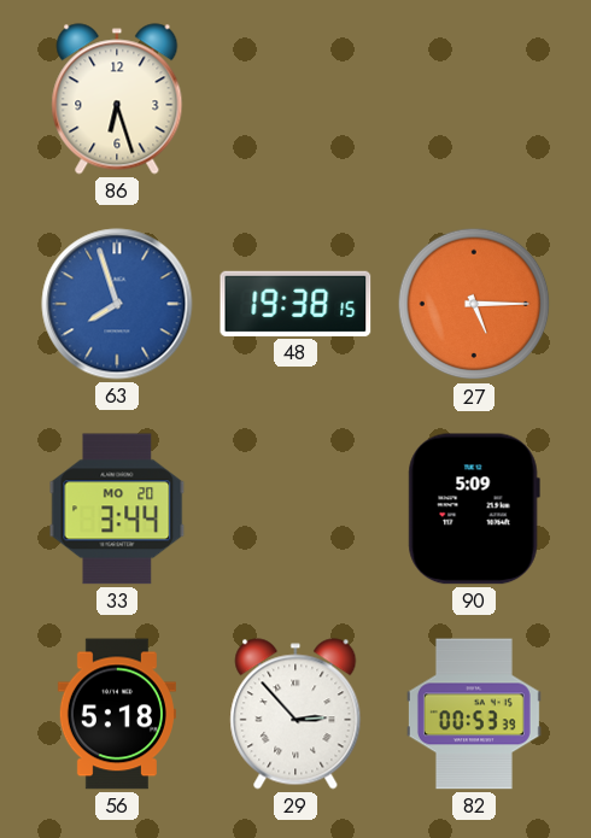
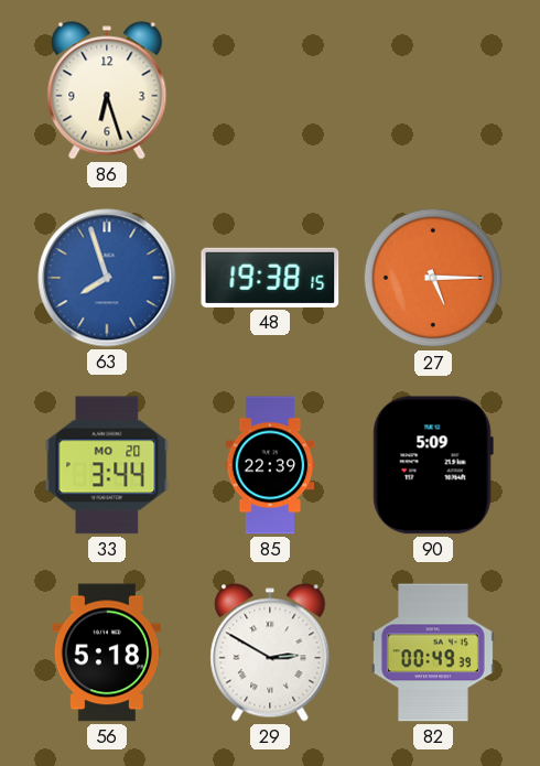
85: none -> 22:39 (270, 465)
29: 2:53 -> 2:50 (270, 652)
82: 00:53 -> 00:49 (433, 652)
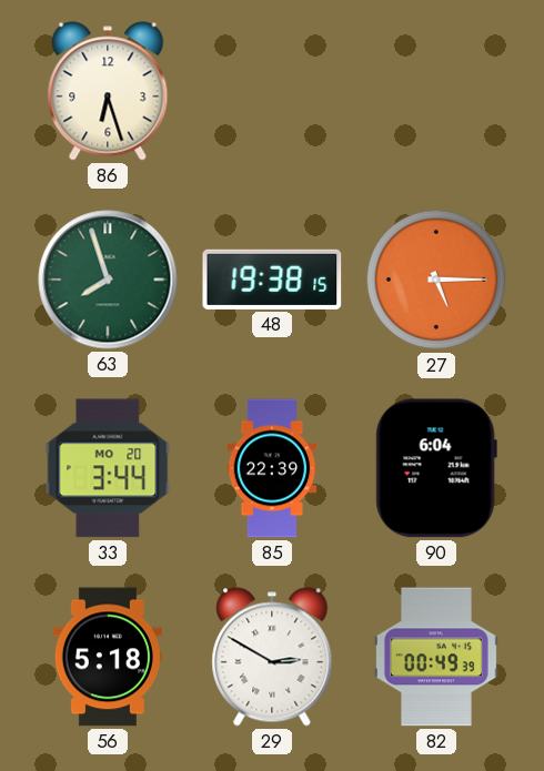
63 dial: blue -> green (108, 280)
90: 5:09 -> 6:04 (436, 468)
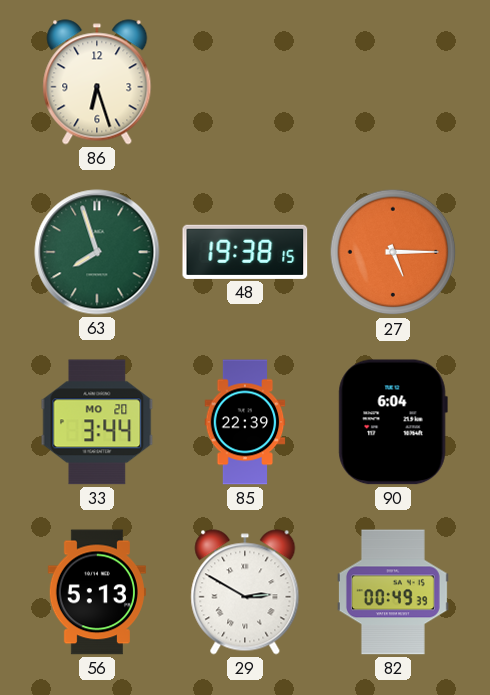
56: 5:18 -> 5:13 (97, 592)
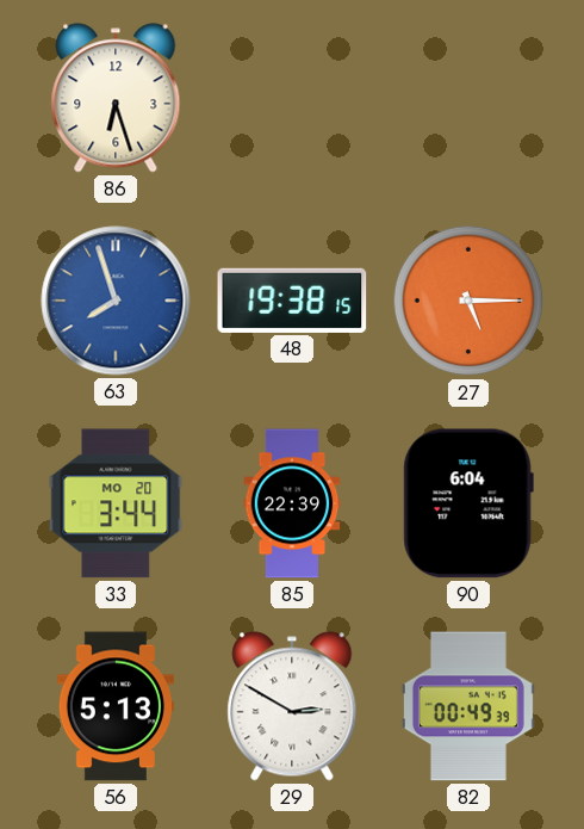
63 dial: green -> blue (116, 301)
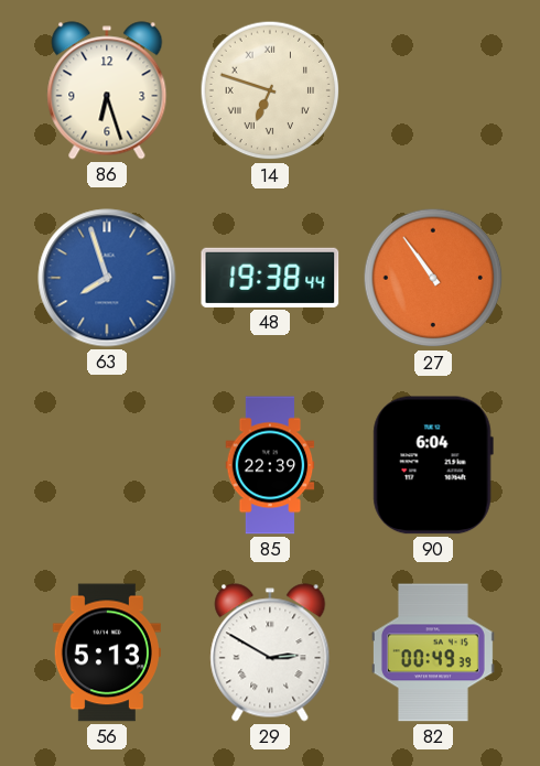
14: none -> 6:48 (270, 90)
48: 19:38:15 -> 19:38:44 (270, 278)
27: 5:15 -> 10:54 (433, 278)
33: 3:44 -> none (116, 503)
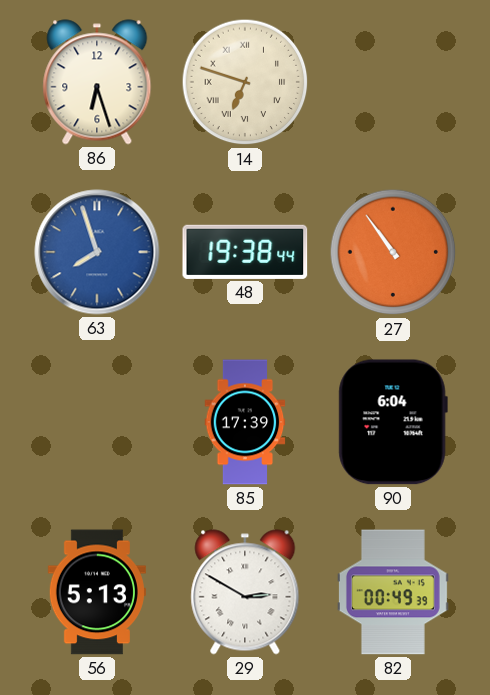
85: 22:39 -> 17:39 (245, 422)
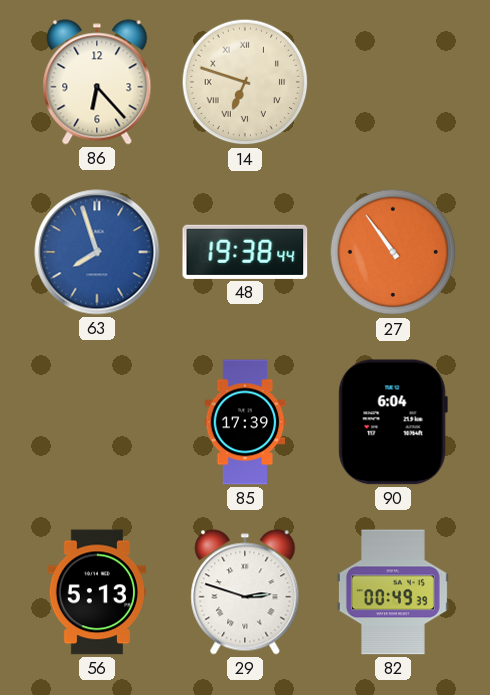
86: 6:27 -> 6:23 (97, 82)
29: 2:50 -> 2:48 (245, 592)
